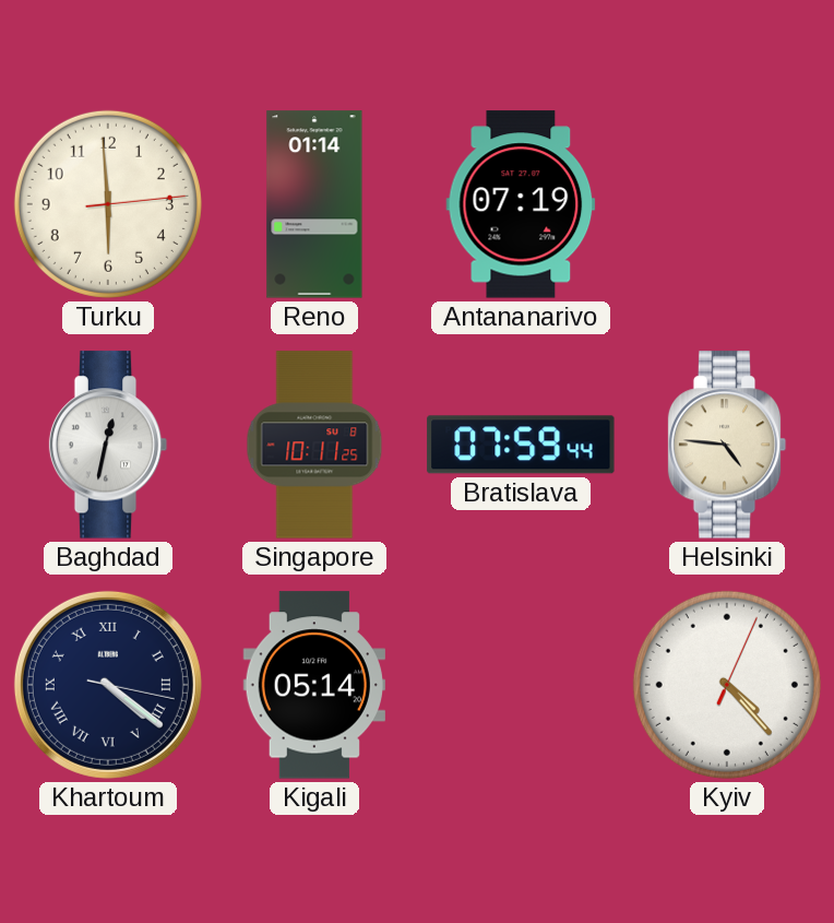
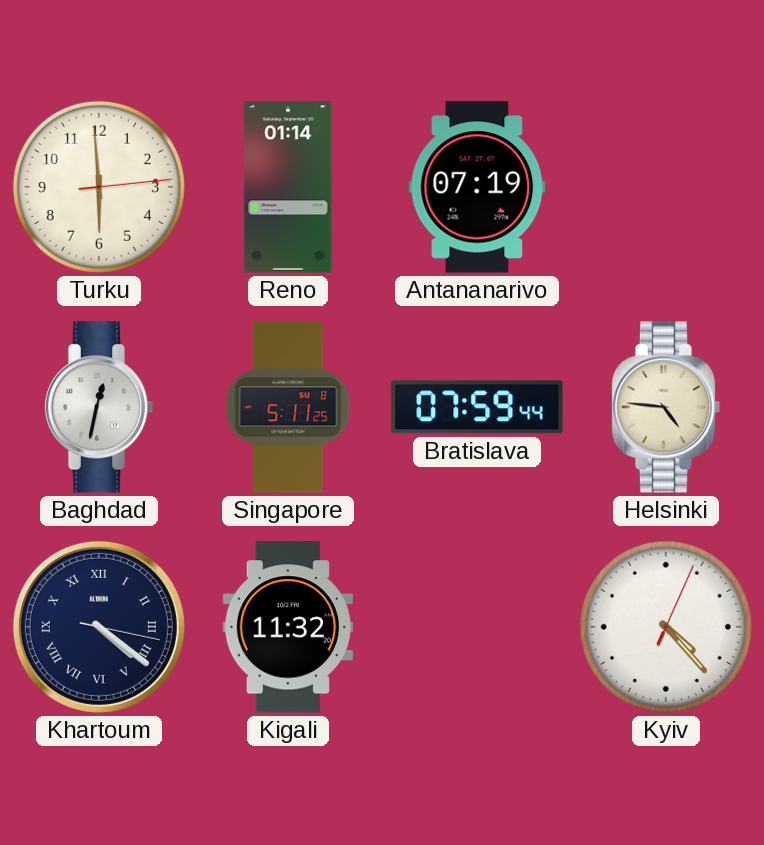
Singapore: 10:11 -> 5:11 (288, 407)
Kigali: 05:14 -> 11:32 (288, 627)
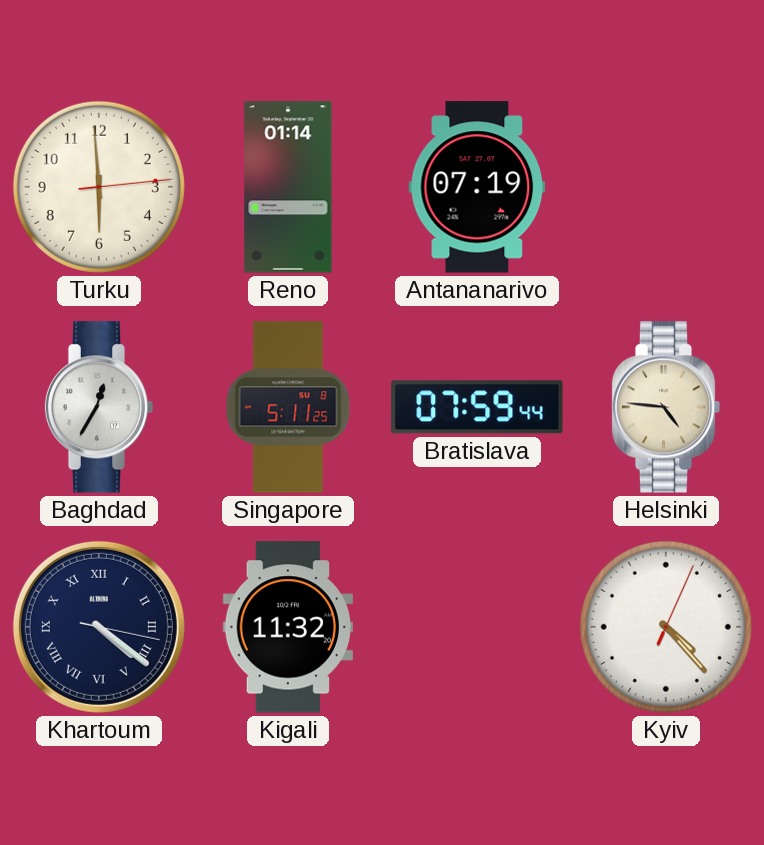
Baghdad: 12:32 -> 12:35 (99, 407)
